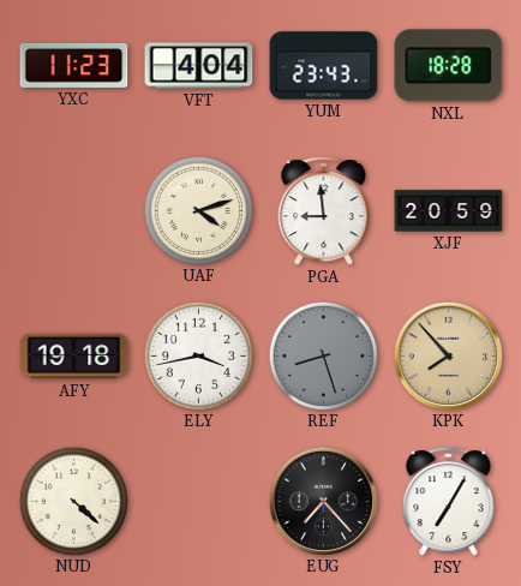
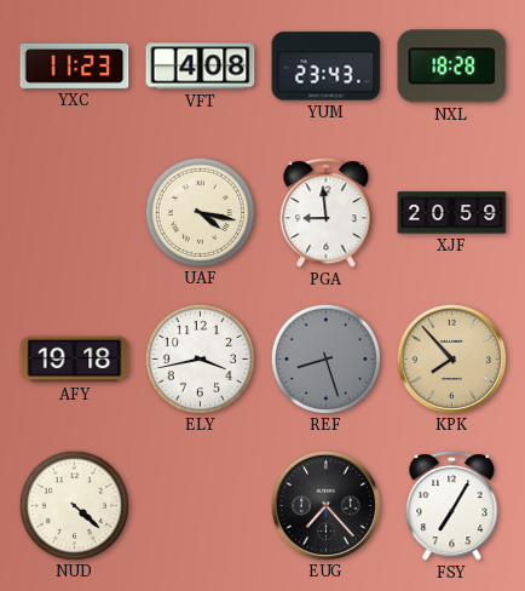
VFT: 4:04 -> 4:08 (201, 67)
UAF: 4:12 -> 4:17 (200, 212)
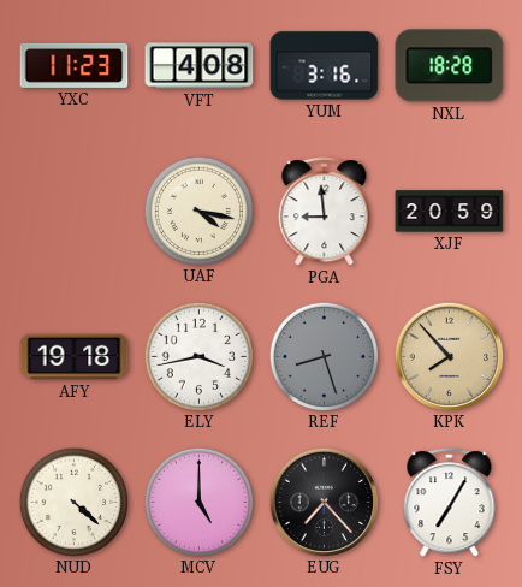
YUM: 23:43 -> 3:16 (325, 66)
MCV: none -> 5:00 (198, 502)
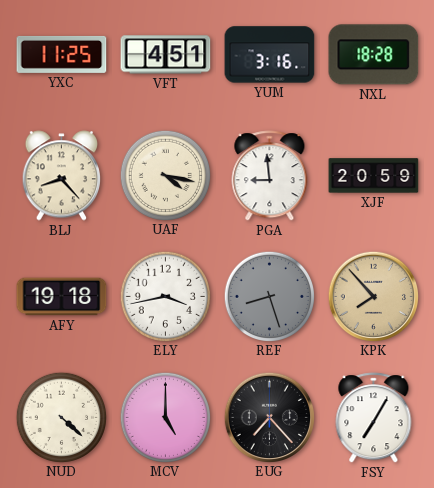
YXC: 11:23 -> 11:25 (62, 54)
VFT: 4:08 -> 4:51 (166, 55)
BLJ: none -> 8:23 (61, 176)
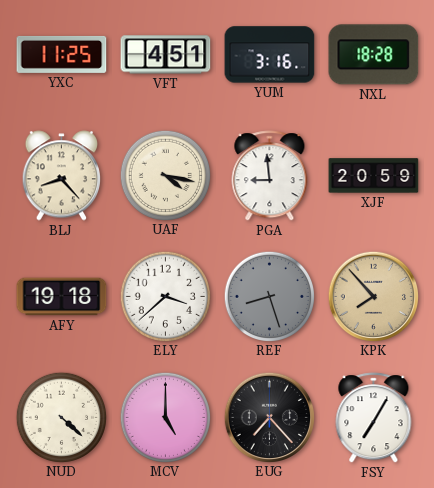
ELY: 3:43 -> 3:38 (165, 296)
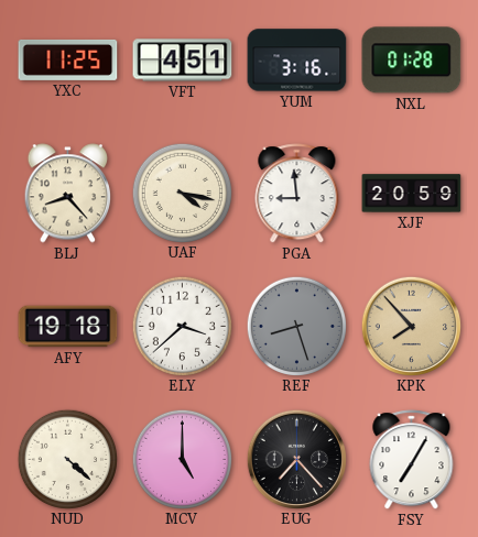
NXL: 18:28 -> 01:28 (412, 61)
